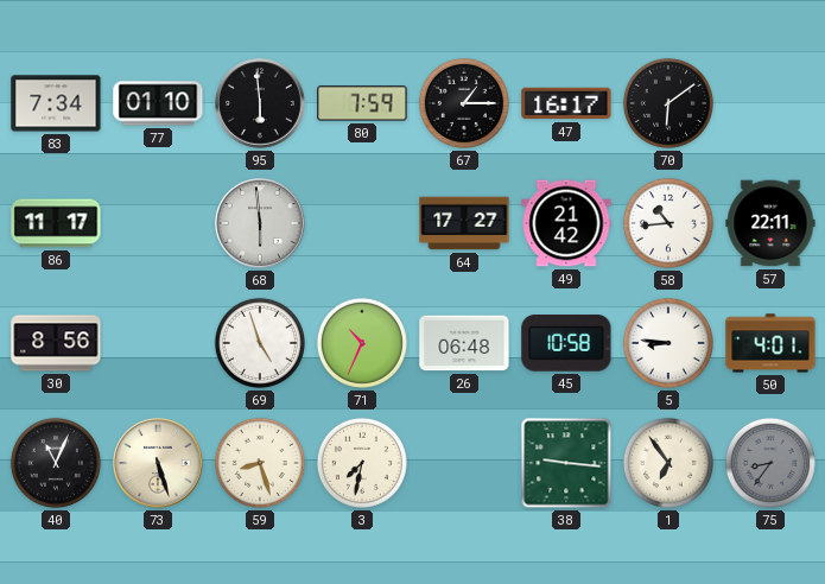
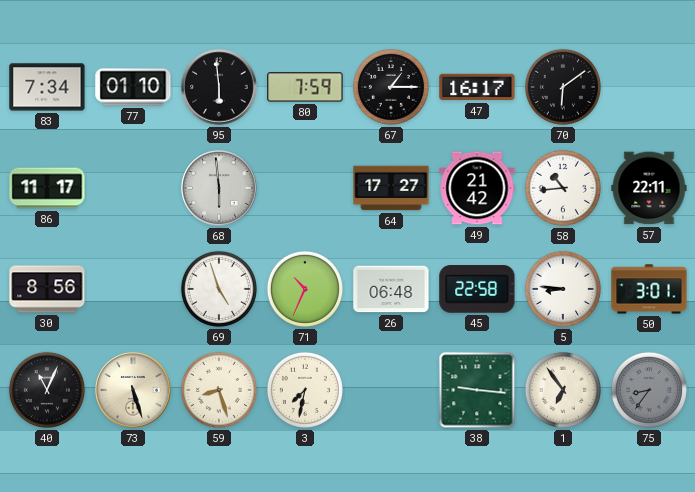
45: 10:58 -> 22:58 (477, 289)
50: 4:01 -> 3:01 (649, 289)
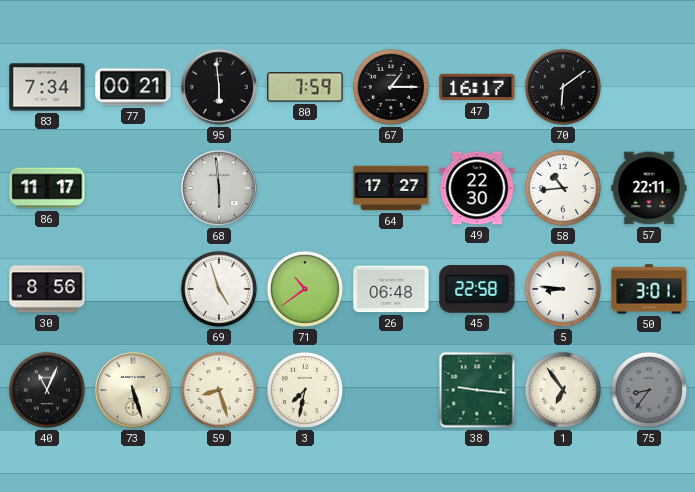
77: 01:10 -> 00:21 (133, 87)
49: 21:42 -> 22:30 (477, 188)
71: 10:34 -> 10:39 (305, 289)
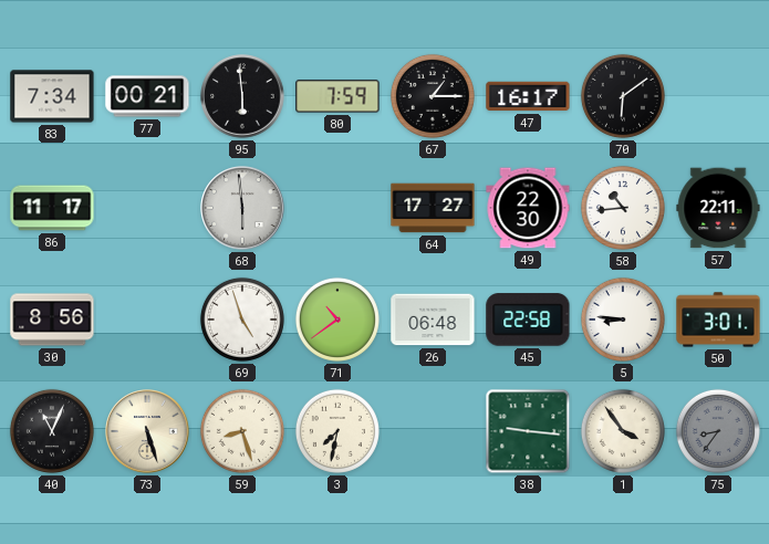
1: 6:54 -> 3:54 (623, 431)
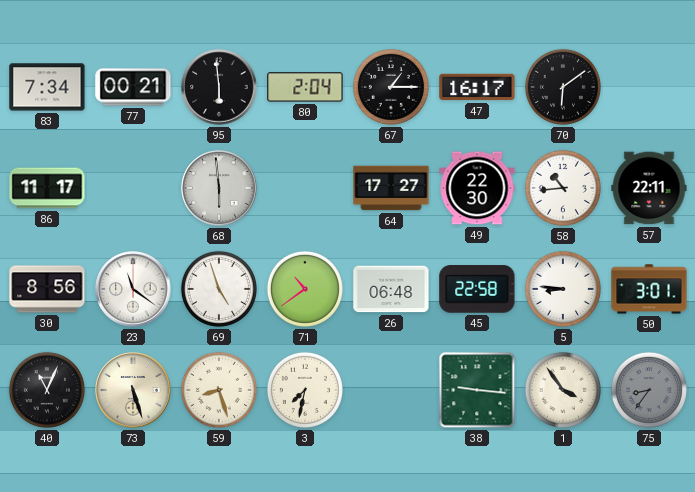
80: 7:59 -> 2:04 (305, 87)
23: none -> 11:21 (133, 289)
